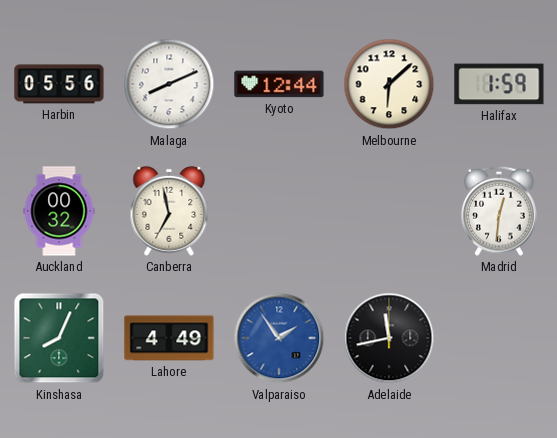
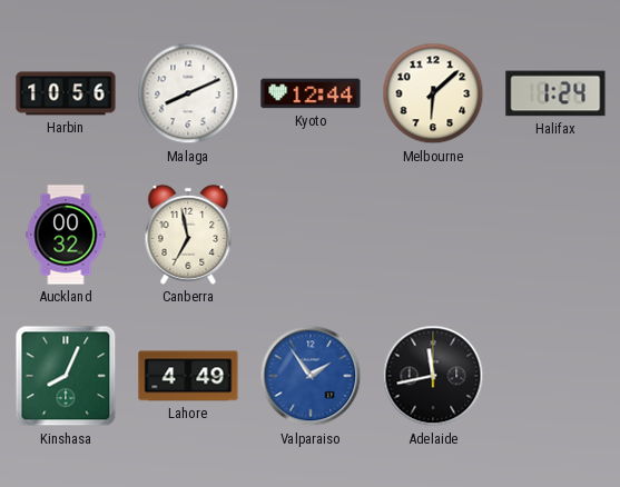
Harbin: 05:56 -> 10:56 (66, 93)
Halifax: 1:59 -> 1:24 (555, 93)
Madrid: 12:31 -> none (500, 211)
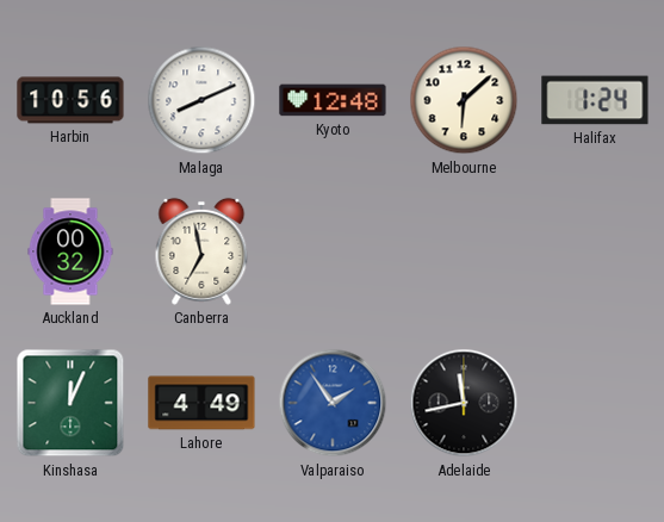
Kyoto: 12:44 -> 12:48 (333, 100)
Kinshasa: 8:04 -> 12:04 (70, 403)
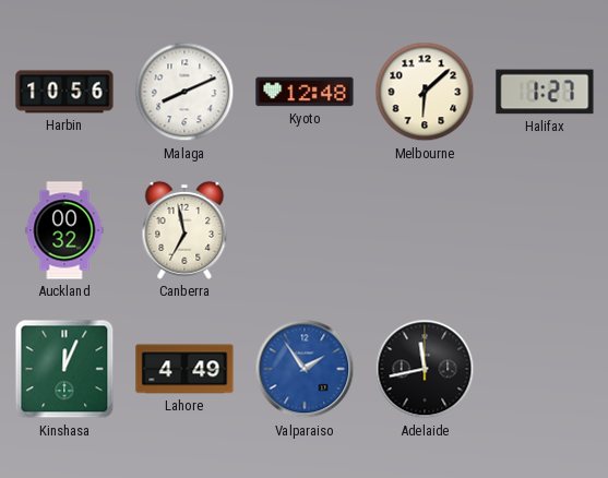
Halifax: 1:24 -> 1:27 (545, 92)
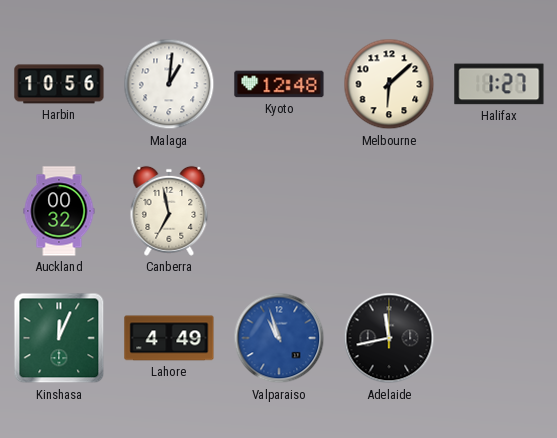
Malaga: 8:11 -> 1:01 (169, 84)
Valparaiso: 1:54 -> 10:57 (279, 338)
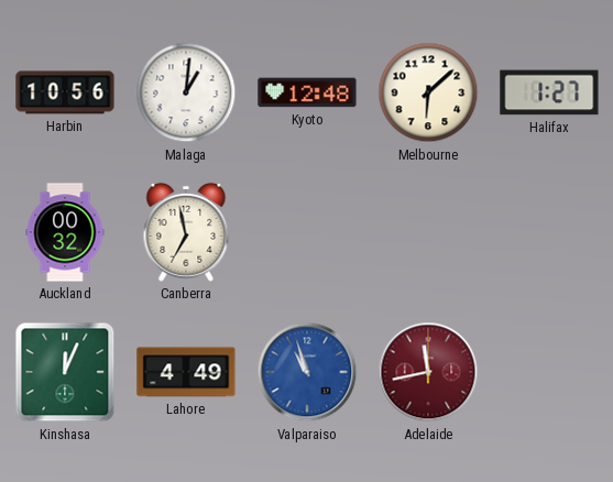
Adelaide dial: black -> burgundy (428, 372)
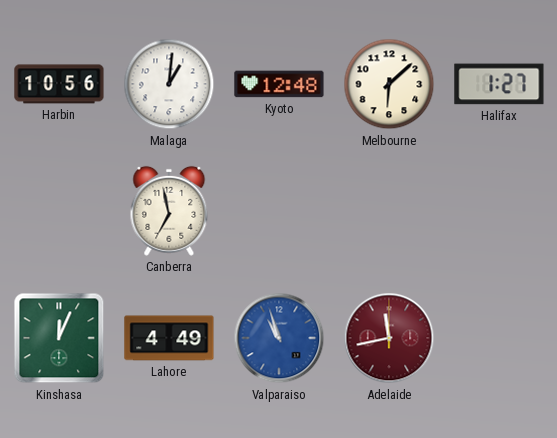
Auckland: 00:32 -> none (65, 232)
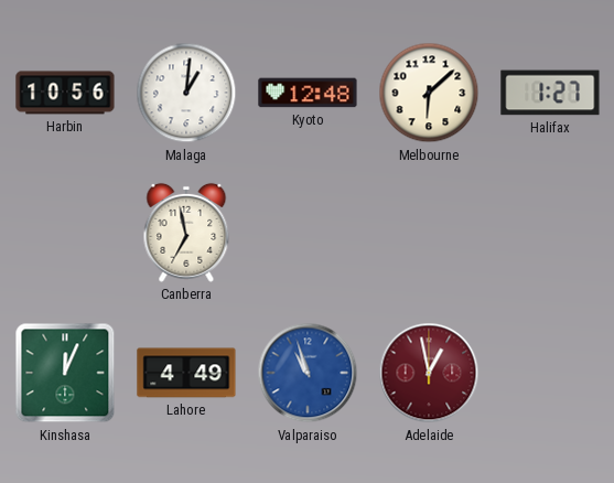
Adelaide: 11:43 -> 12:58 (429, 373)
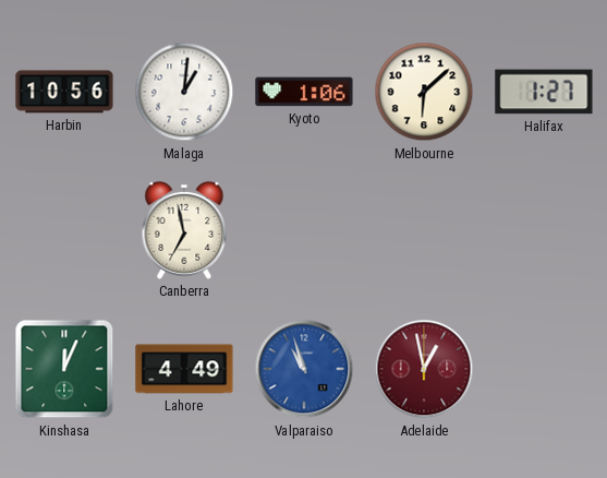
Kyoto: 12:48 -> 1:06 (304, 92)
